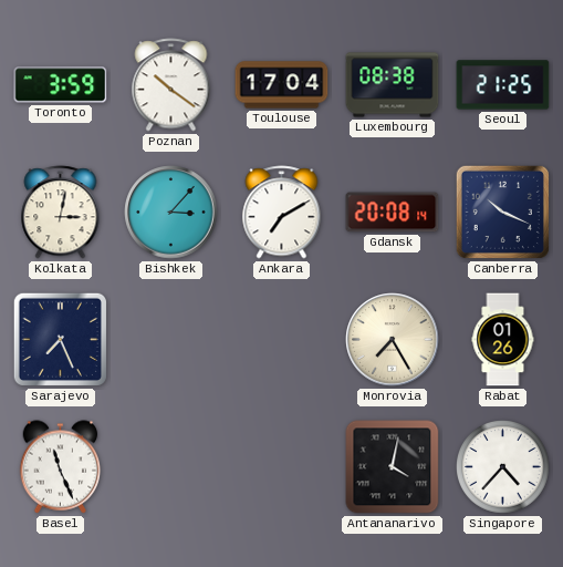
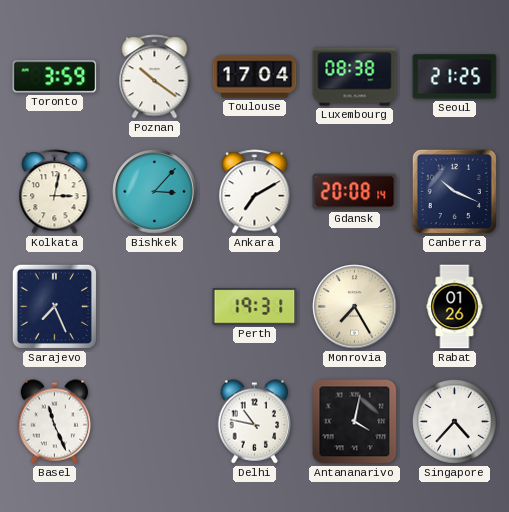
Perth: none -> 19:31 (255, 307)
Delhi: none -> 10:47 (255, 422)
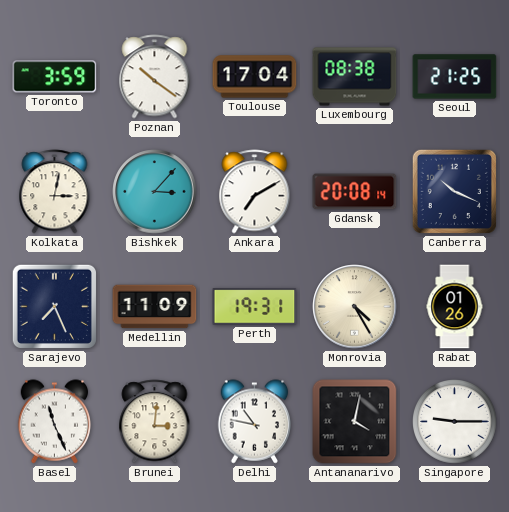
Medellin: none -> 11:09 (155, 307)
Monrovia: 7:25 -> 4:25 (355, 307)
Brunei: none -> 3:01 (155, 422)
Singapore: 4:37 -> 9:15 (455, 422)
